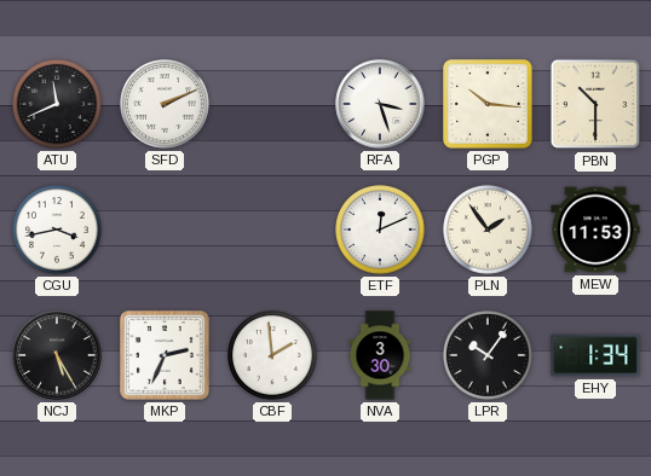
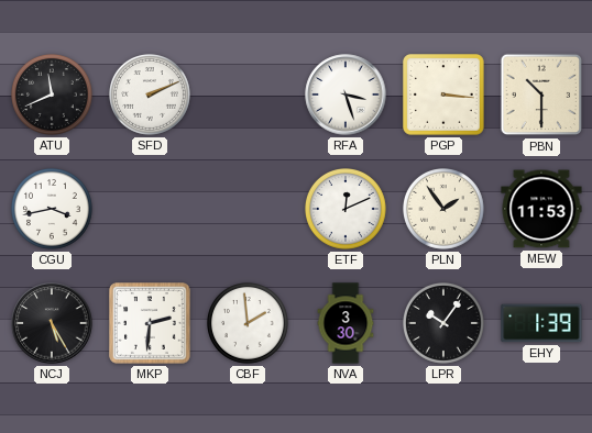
PGP: 10:16 -> 3:16 (445, 96)
MKP: 2:34 -> 2:31 (151, 324)
EHY: 1:34 -> 1:39 (541, 323)
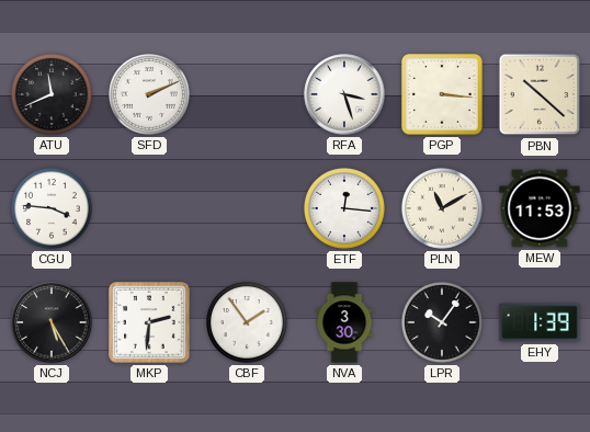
PBN: 10:30 -> 10:22 (540, 94)
CGU: 3:43 -> 3:46 (53, 209)
ETF: 12:11 -> 12:16 (345, 209)
PLN: 1:54 -> 11:10 (443, 209)
CBF: 1:59 -> 1:54 (248, 323)
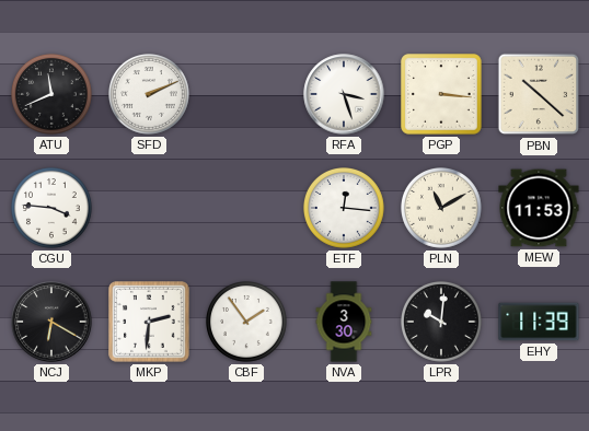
NCJ: 5:25 -> 6:20 (51, 322)
LPR: 10:06 -> 10:01 (442, 323)
EHY: 1:39 -> 11:39 (539, 322)
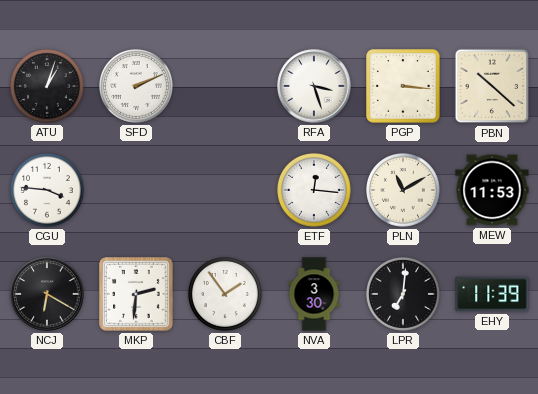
ATU: 11:41 -> 1:03 (48, 87)
LPR: 10:01 -> 7:01 (404, 295)
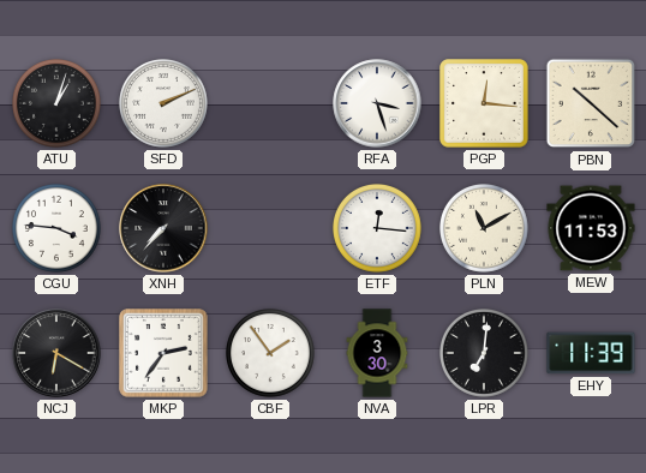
PGP: 3:16 -> 12:16 (485, 104)
XNH: none -> 7:37 (163, 228)
MKP: 2:31 -> 2:36 (165, 354)
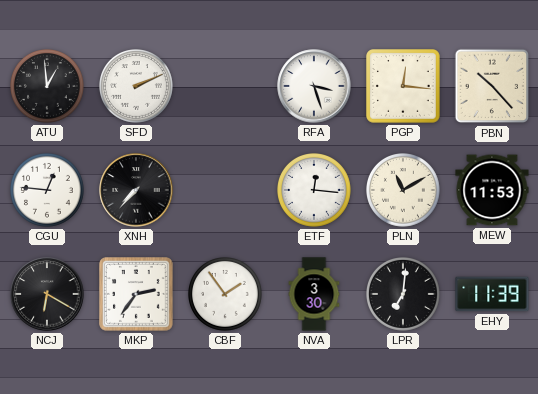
ATU: 1:03 -> 12:59 (48, 87)
PBN: 10:22 -> 10:23 (492, 86)
CGU: 3:46 -> 12:46 (48, 191)
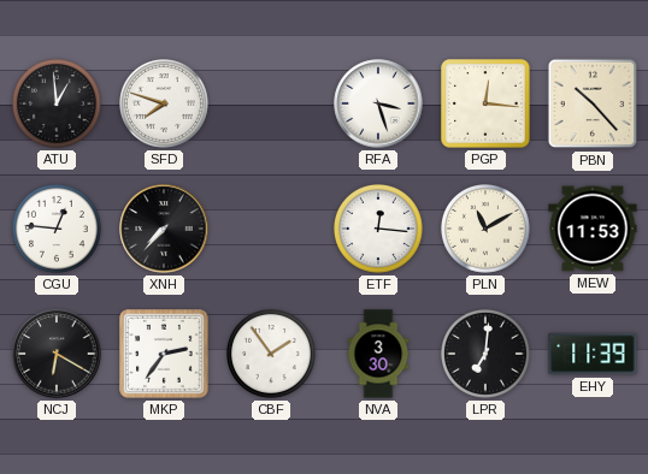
SFD: 2:11 -> 7:48 (165, 105)
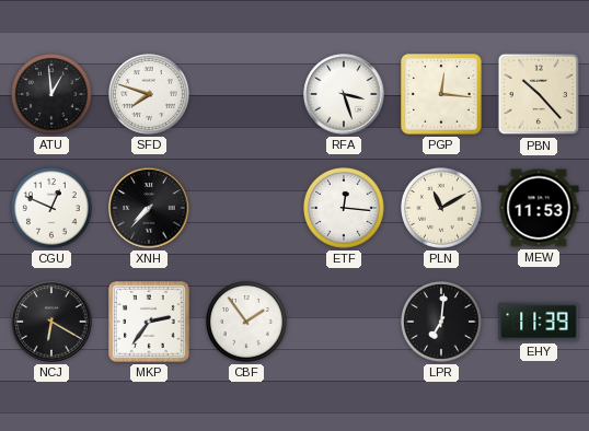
CGU: 12:46 -> 12:49 (53, 209)
NVA: 3:30 -> none (378, 354)
